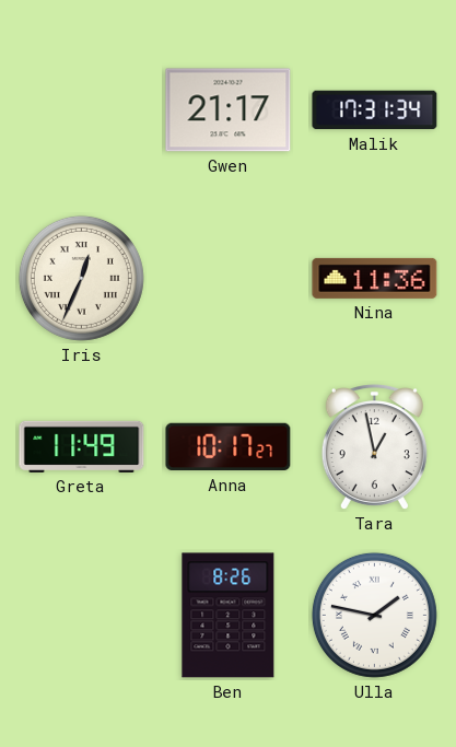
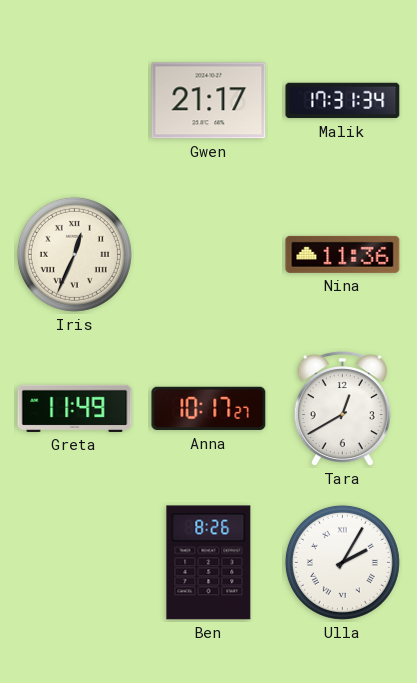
Tara: 12:58 -> 12:40 (342, 409)
Ulla: 1:47 -> 2:05 (342, 562)
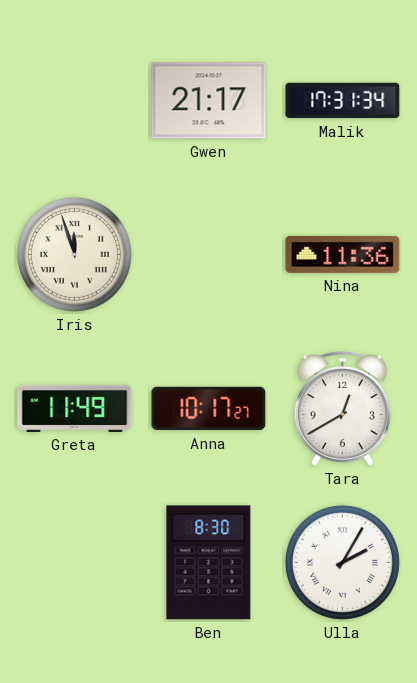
Iris: 12:34 -> 11:57 (74, 254)
Ben: 8:26 -> 8:30 (209, 563)
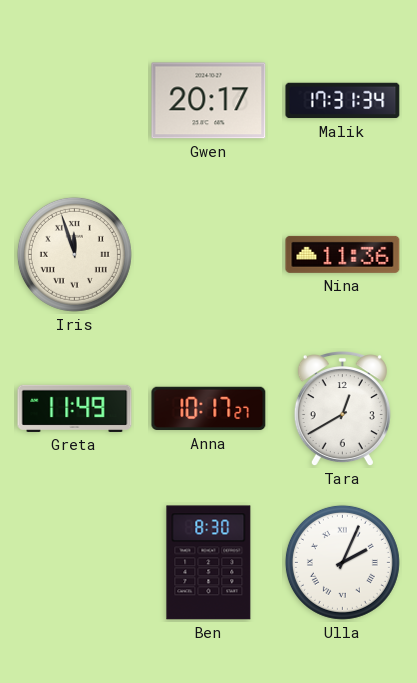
Gwen: 21:17 -> 20:17 (209, 101)
Ulla: 2:05 -> 2:04 (342, 562)
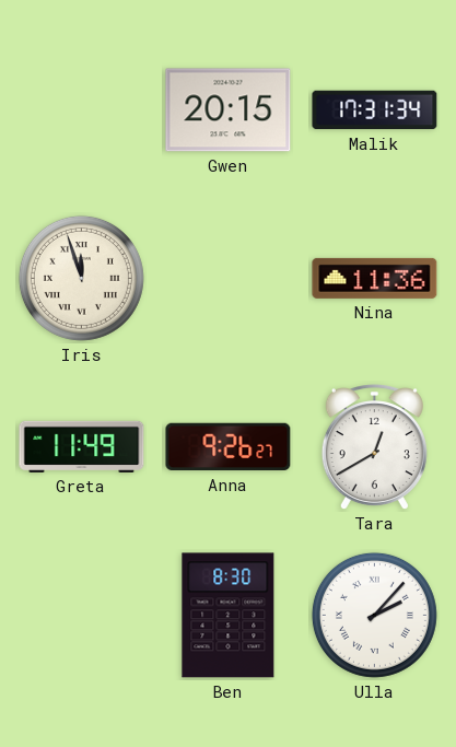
Gwen: 20:17 -> 20:15 (229, 110)
Anna: 10:17 -> 9:26 (229, 447)
Ulla: 2:04 -> 2:07 (374, 615)
